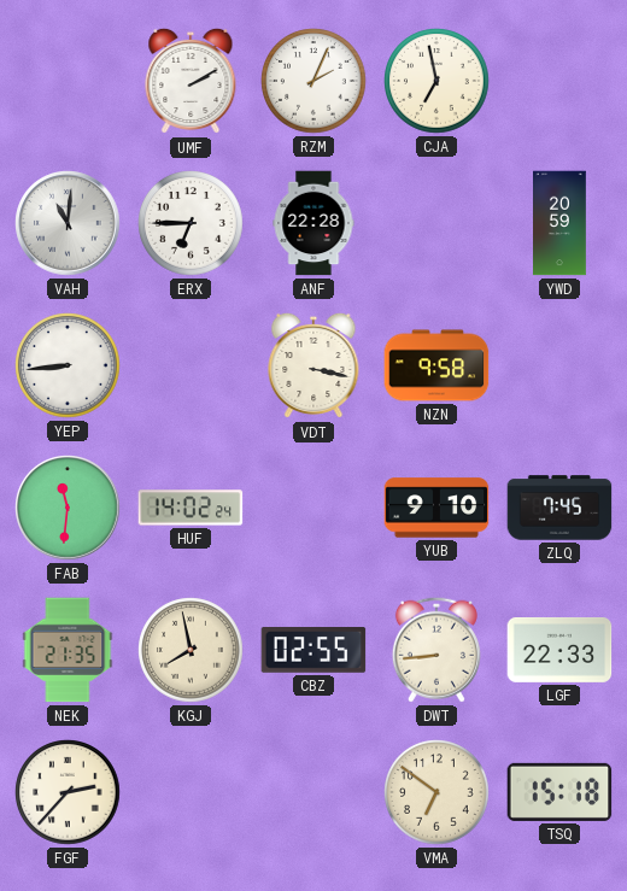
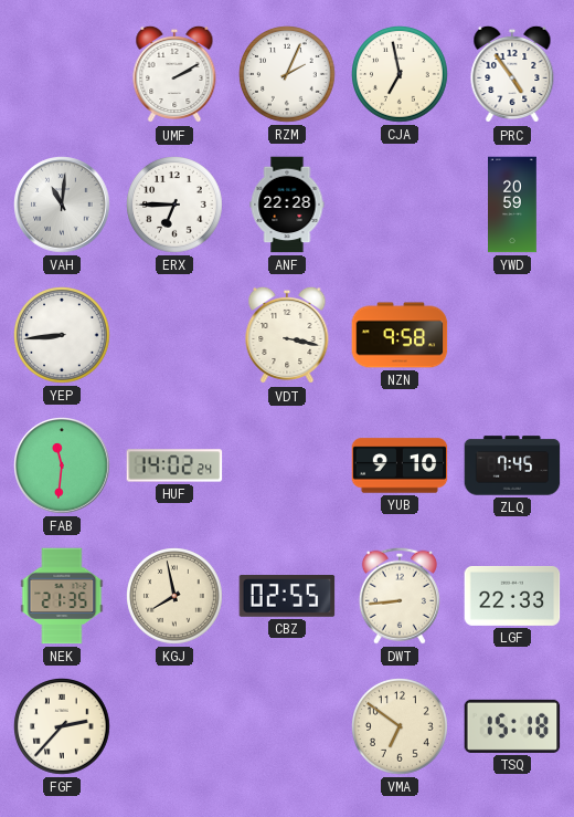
PRC: none -> 4:54 (512, 74)
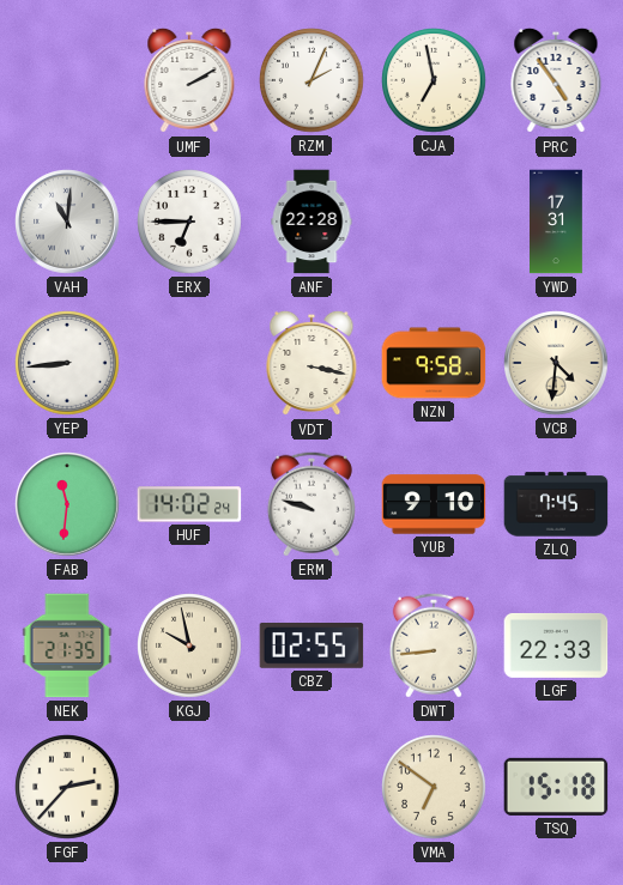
YWD: 20:59 -> 17:31 (557, 222)
VCB: none -> 4:31 (556, 363)
ERM: none -> 9:48 (311, 504)
KGJ: 7:58 -> 9:58 (189, 645)
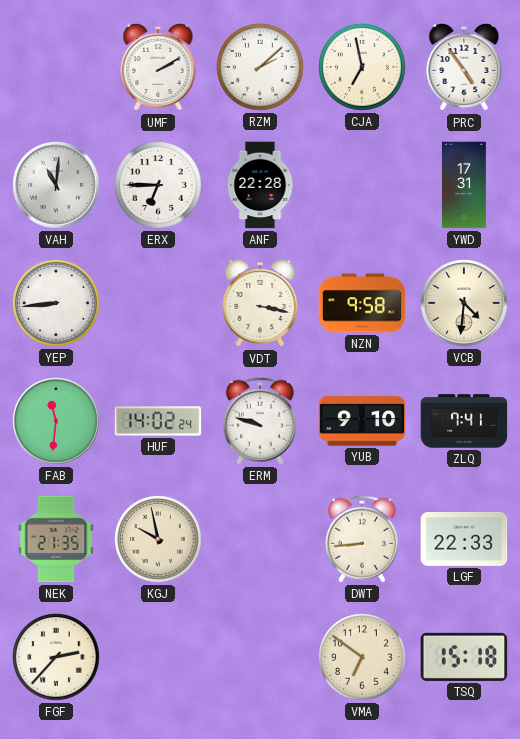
RZM: 2:04 -> 2:08 (260, 67)
ZLQ: 7:45 -> 7:41 (464, 421)
CBZ: 02:55 -> none (311, 647)
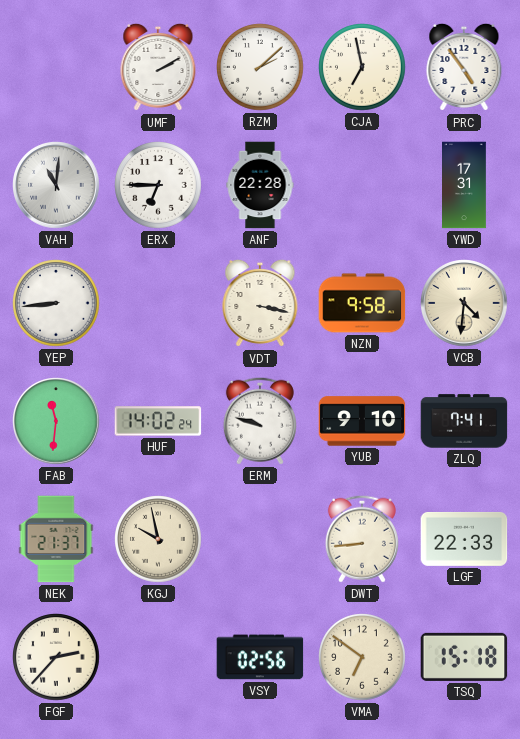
NEK: 21:35 -> 21:37 (56, 539)
VSY: none -> 02:56 (260, 657)
